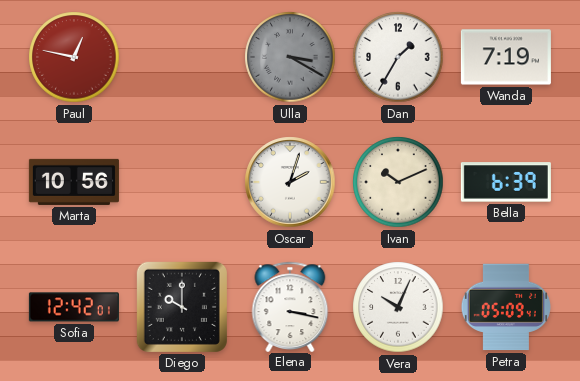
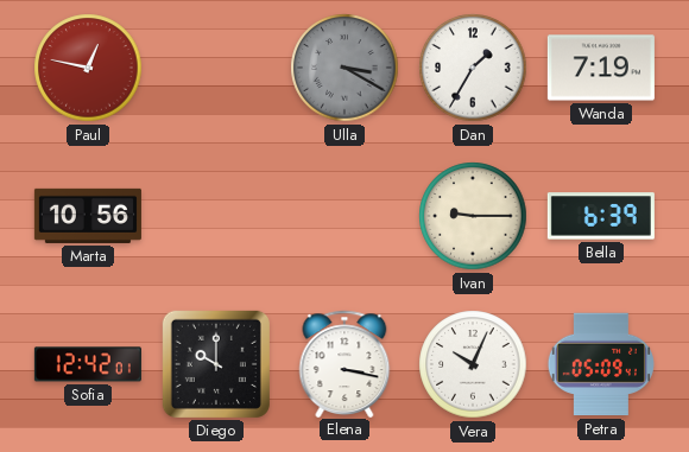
Oscar: 2:03 -> none (290, 182)
Ivan: 10:11 -> 9:15 (473, 216)
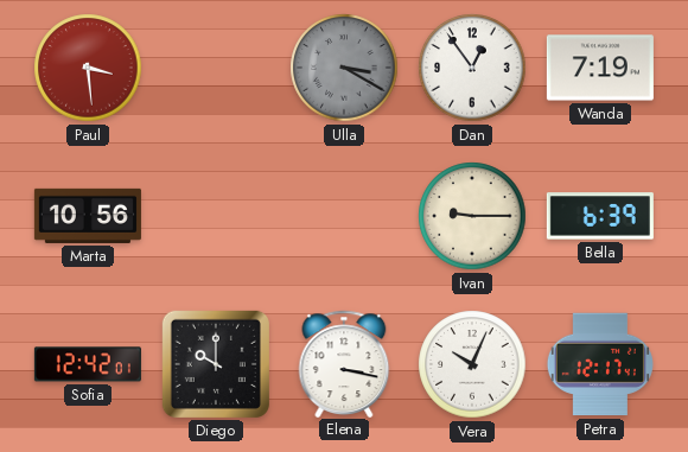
Paul: 12:47 -> 3:29 (88, 68)
Dan: 1:35 -> 12:54 (472, 68)
Petra: 05:09 -> 12:17 (600, 364)
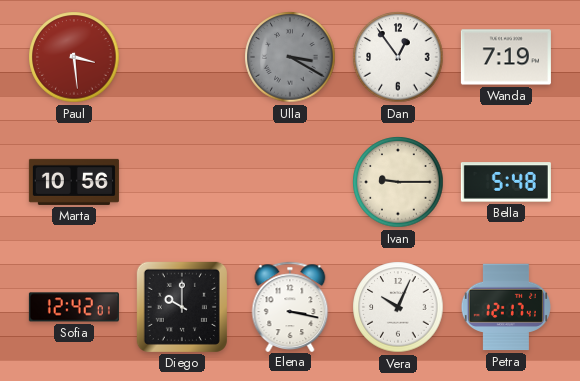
Bella: 6:39 -> 5:48 (506, 182)
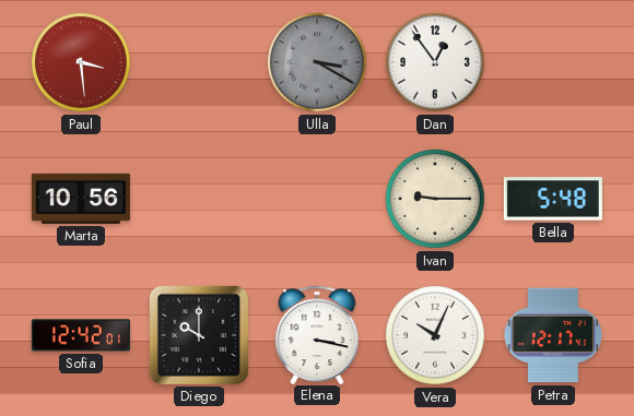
Wanda: 7:19 -> none (506, 57)
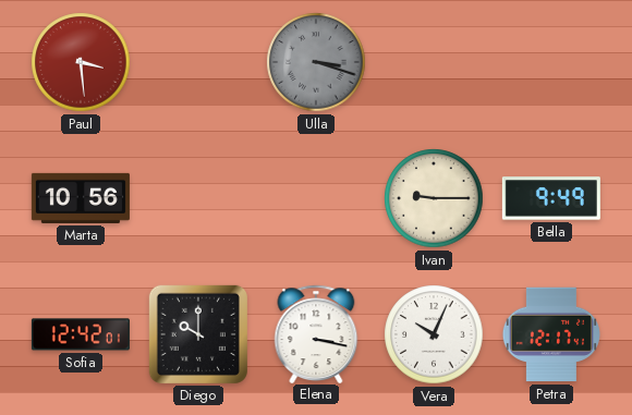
Ulla: 3:20 -> 3:18 (316, 62)
Dan: 12:54 -> none (435, 62)
Bella: 5:48 -> 9:49 (551, 198)
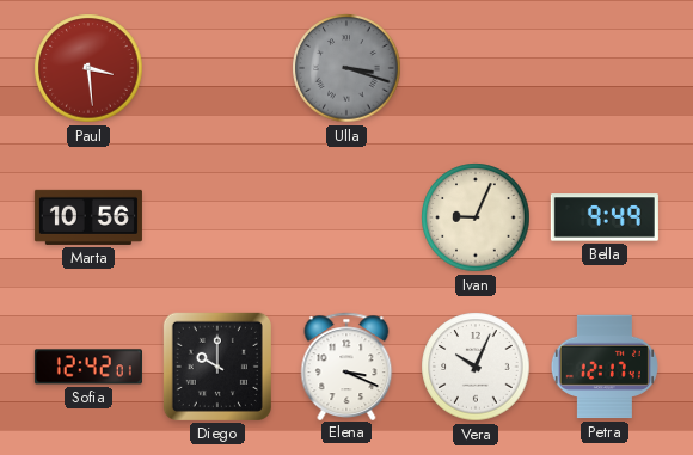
Ivan: 9:15 -> 9:04 (476, 217)
Elena: 3:17 -> 3:19 (346, 365)
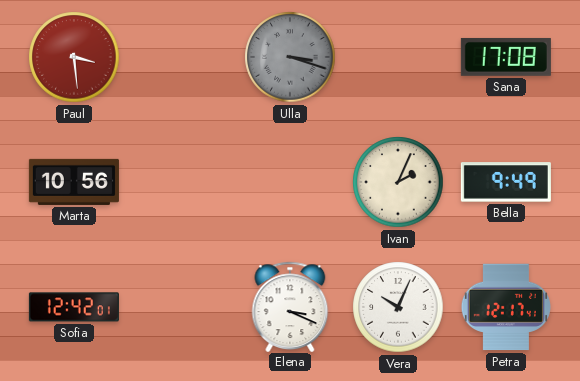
Sana: none -> 17:08 (506, 57)
Ivan: 9:04 -> 2:04 (398, 182)
Diego: 10:00 -> none (217, 367)
